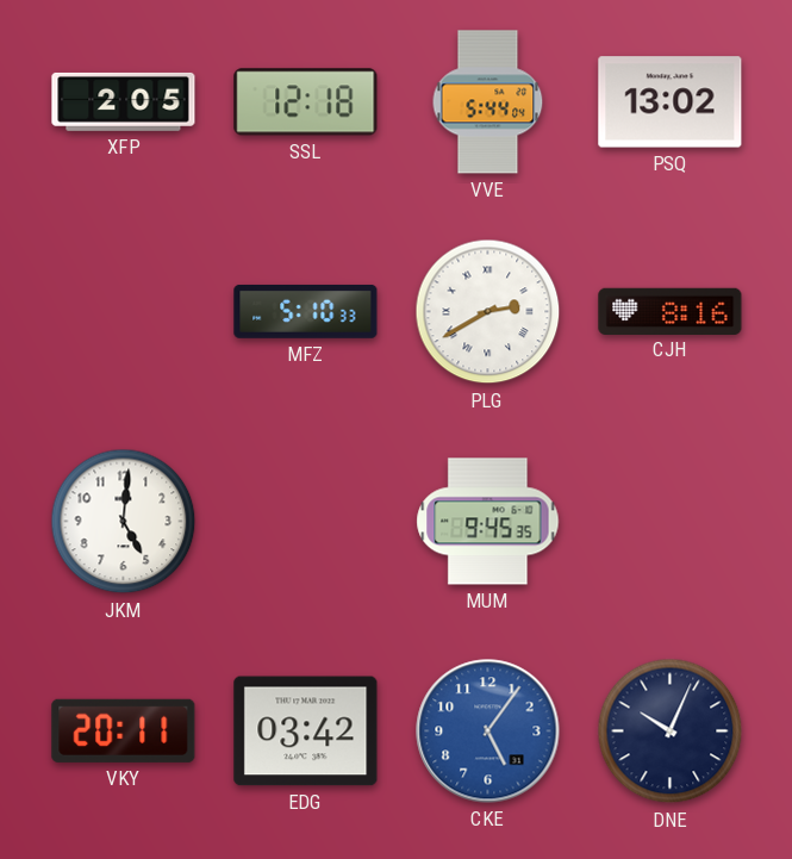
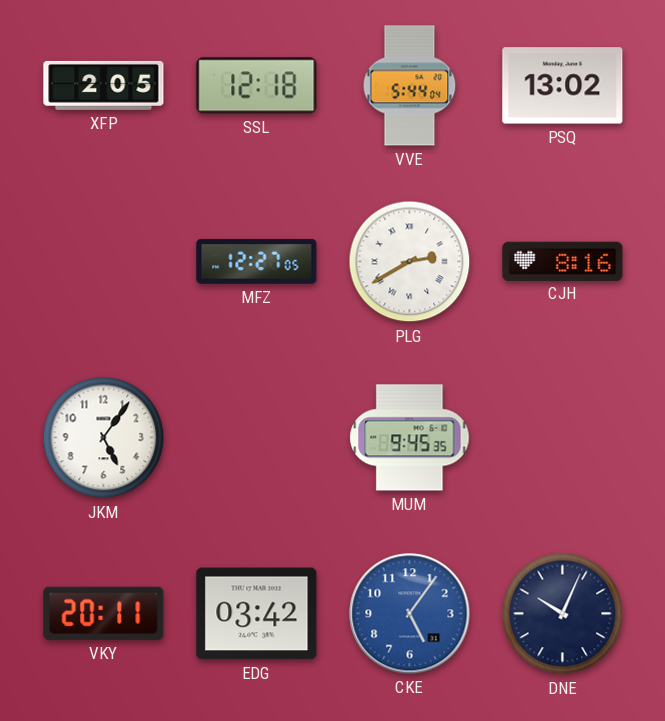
MFZ: 5:10 -> 12:27 (257, 261)
JKM: 5:01 -> 5:06 (104, 438)
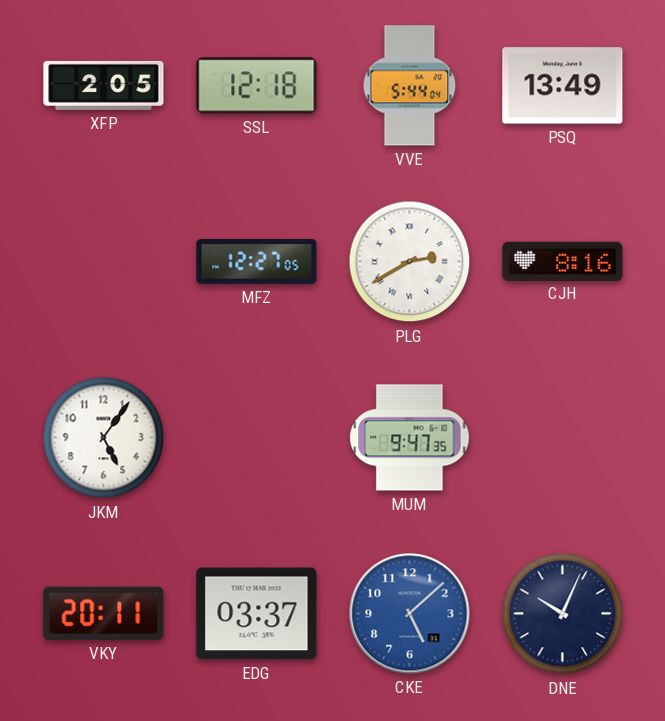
PSQ: 13:02 -> 13:49 (563, 86)
MUM: 9:45 -> 9:47 (410, 438)
EDG: 03:42 -> 03:37 (257, 614)
CKE: 5:06 -> 5:08 (410, 614)
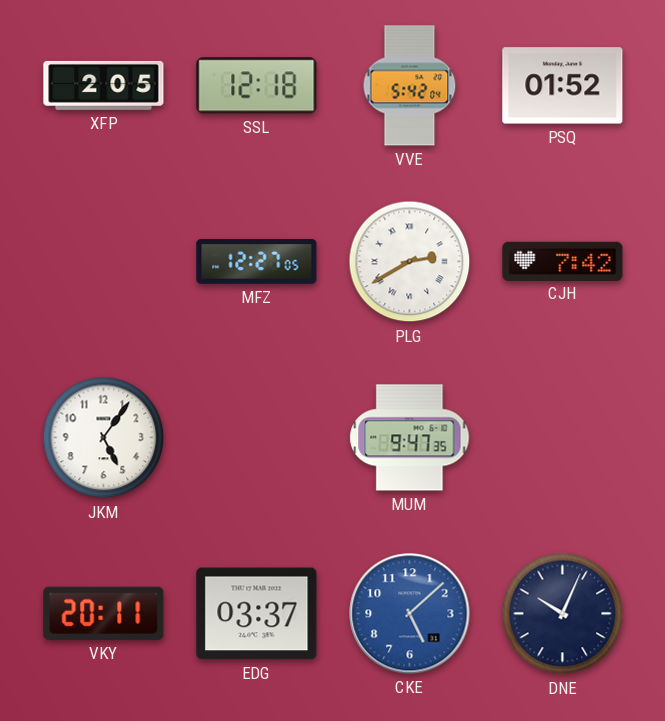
VVE: 5:44 -> 5:42 (410, 86)
PSQ: 13:49 -> 01:52 (563, 86)
CJH: 8:16 -> 7:42 (563, 261)
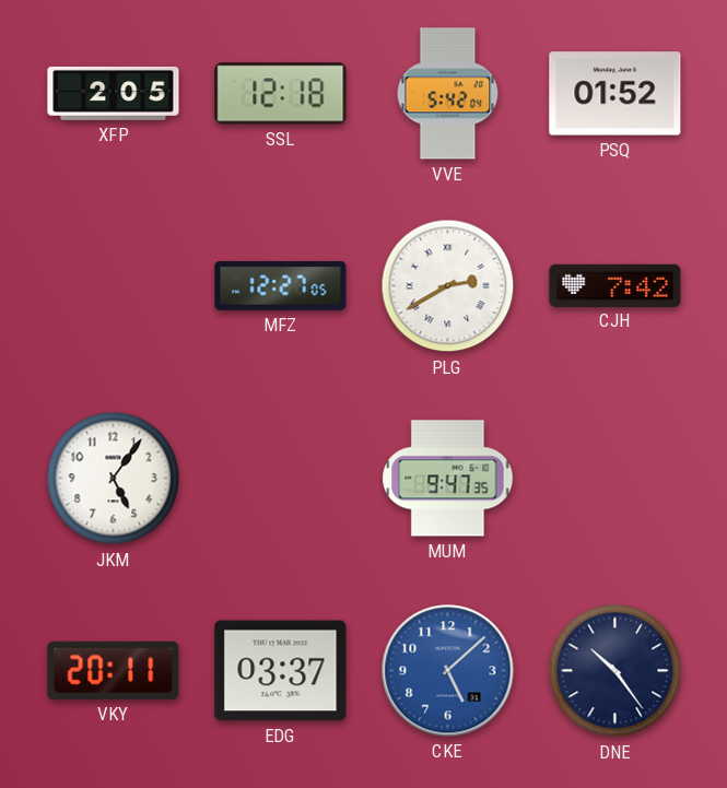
DNE: 10:04 -> 10:24 (615, 671)
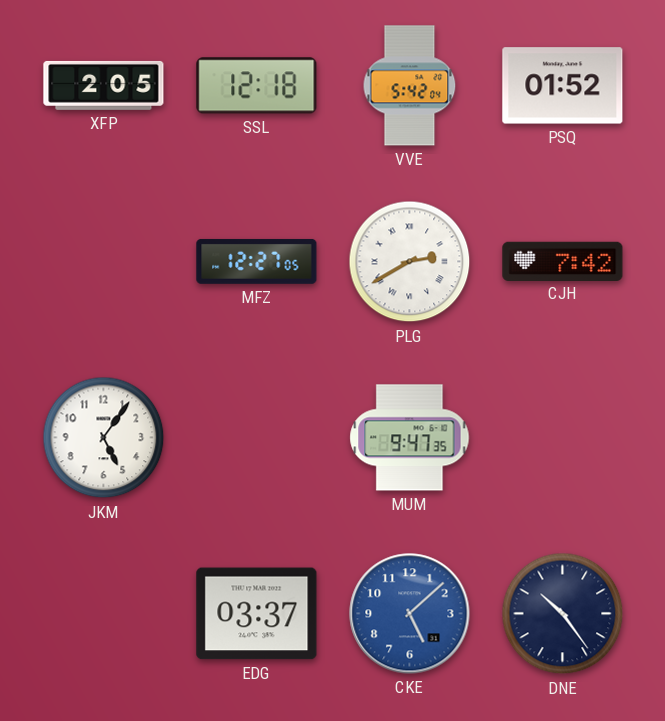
VKY: 20:11 -> none (114, 670)
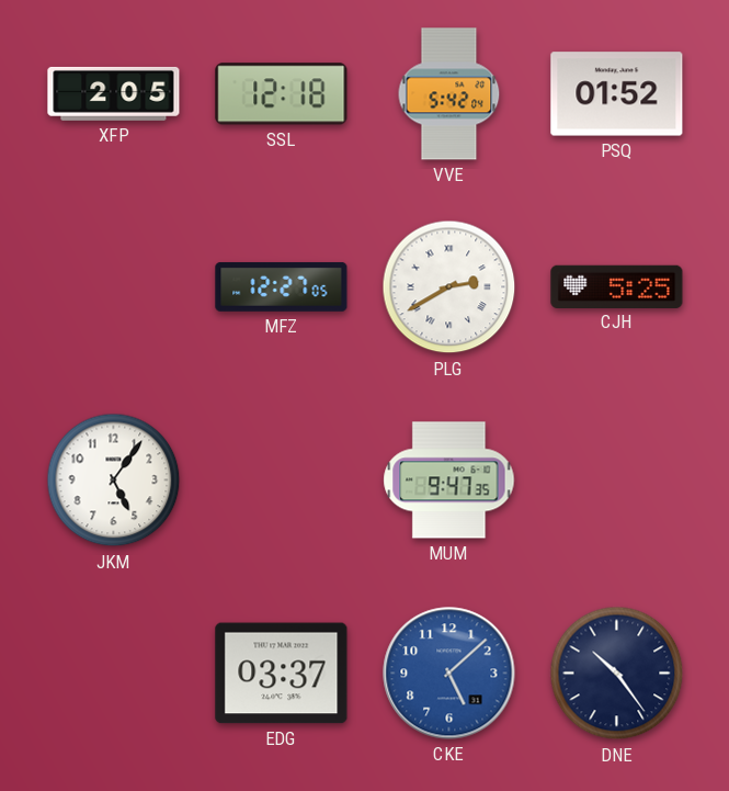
CJH: 7:42 -> 5:25 (617, 286)
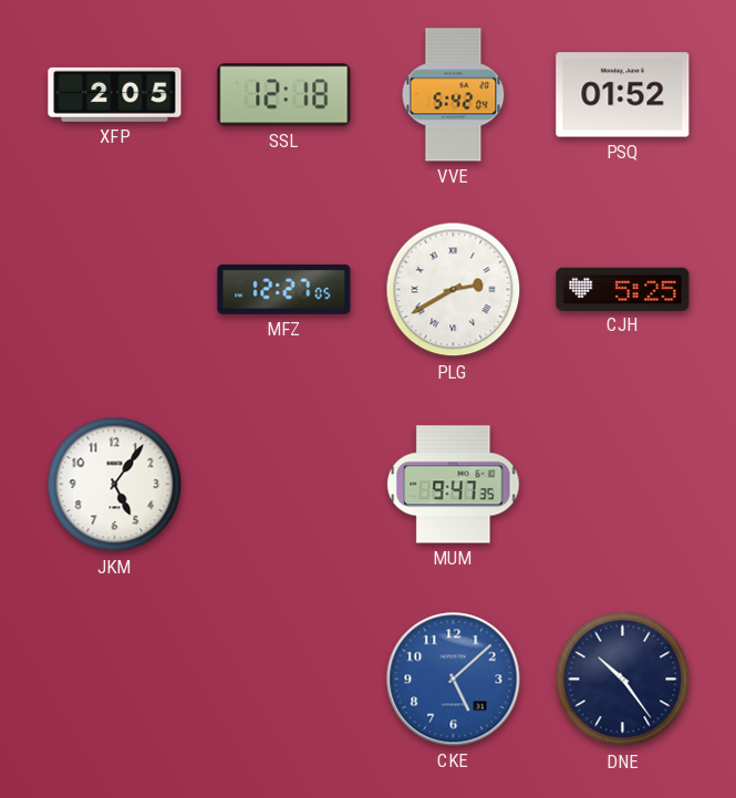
EDG: 03:37 -> none (282, 674)
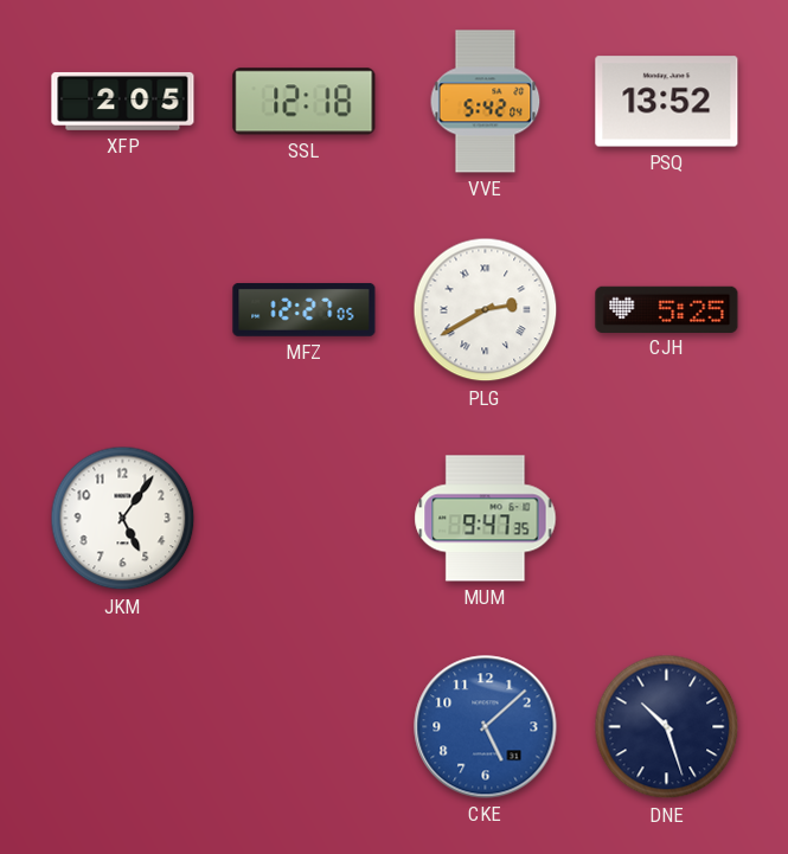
PSQ: 01:52 -> 13:52 (667, 102)
DNE: 10:24 -> 10:27 (667, 727)
